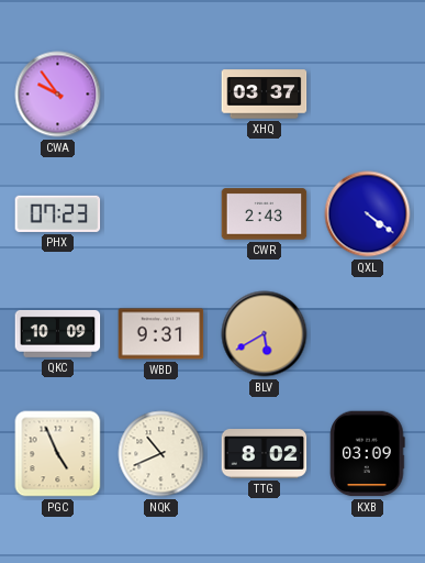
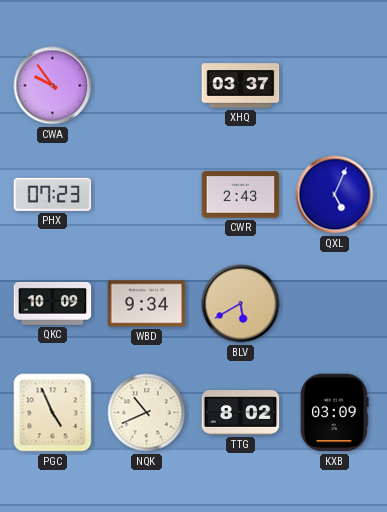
QXL: 4:21 -> 5:04 (335, 195)
WBD: 9:31 -> 9:34 (147, 304)
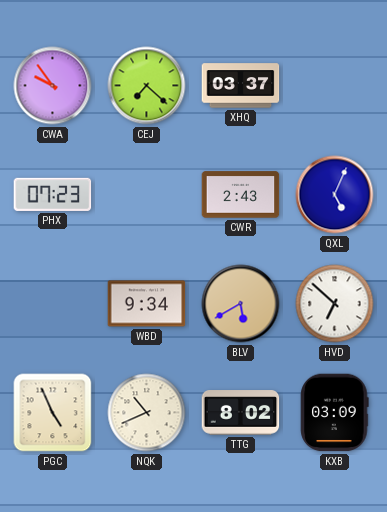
CEJ: none -> 7:22 (147, 86)
QKC: 10:09 -> none (53, 303)
HVD: none -> 6:52 (335, 304)
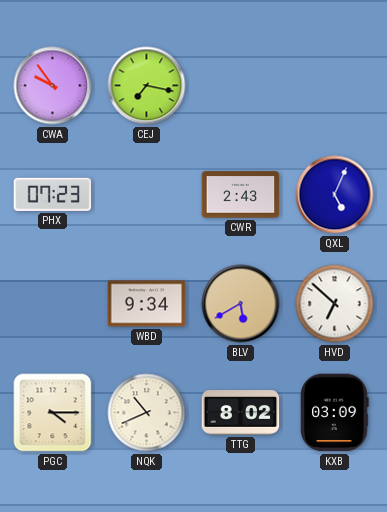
CEJ: 7:22 -> 7:17 (147, 86)
XHQ: 03:37 -> none (241, 86)
PGC: 4:56 -> 4:15 (53, 413)
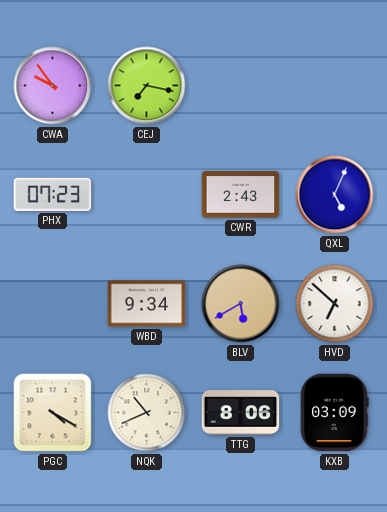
PGC: 4:15 -> 4:20 (53, 413)
TTG: 8:02 -> 8:06 (241, 413)
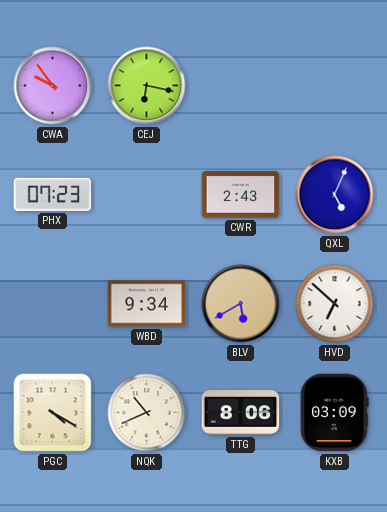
CEJ: 7:17 -> 6:17 (147, 86)
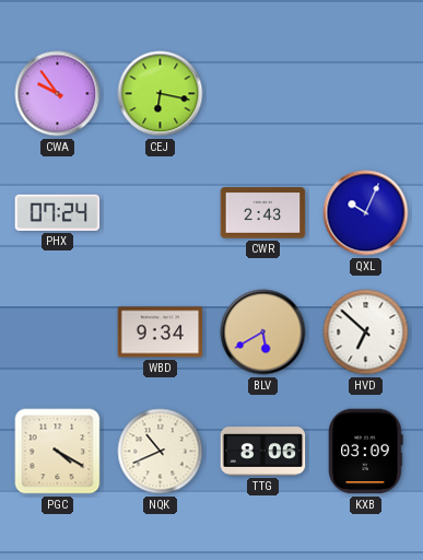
PHX: 07:23 -> 07:24 (58, 212)
QXL: 5:04 -> 10:04 (366, 213)
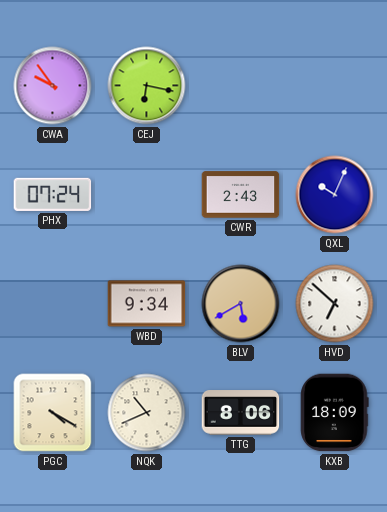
KXB: 03:09 -> 18:09 (335, 413)
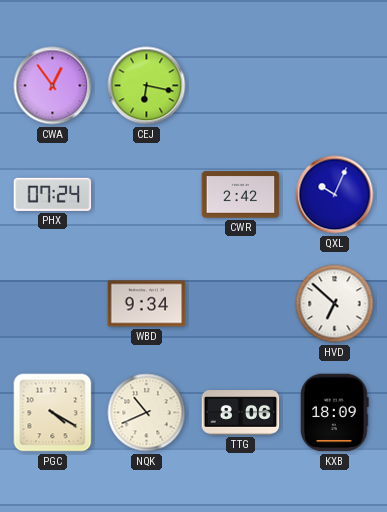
CWA: 9:54 -> 12:54 (53, 86)
CWR: 2:43 -> 2:42 (241, 195)
BLV: 5:40 -> none (241, 304)
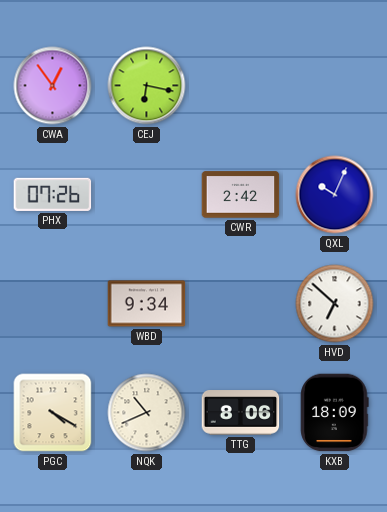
PHX: 07:24 -> 07:26 (53, 194)
